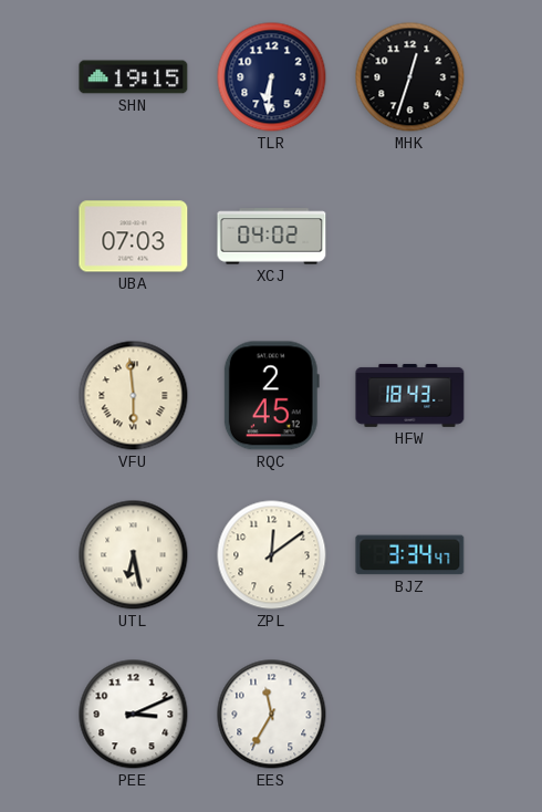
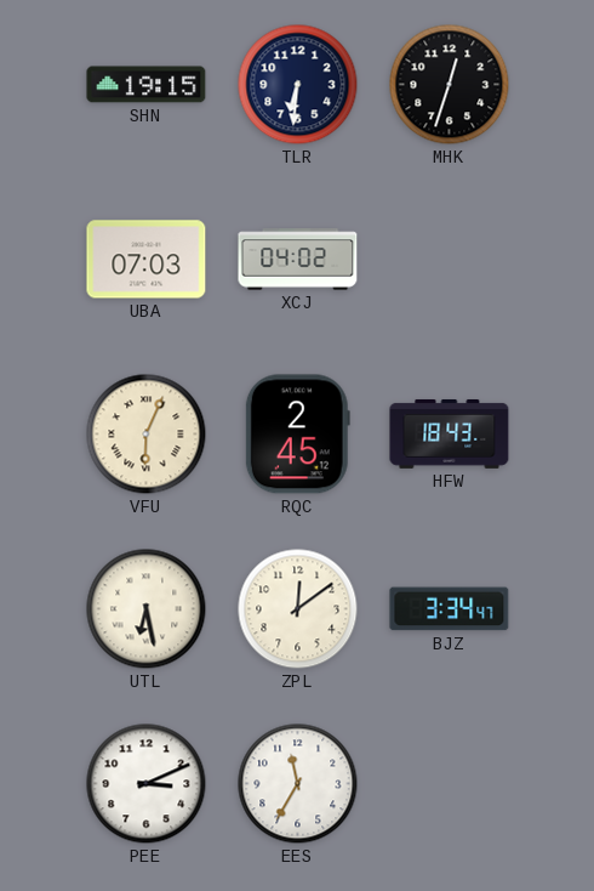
VFU: 5:59 -> 6:04 (147, 435)
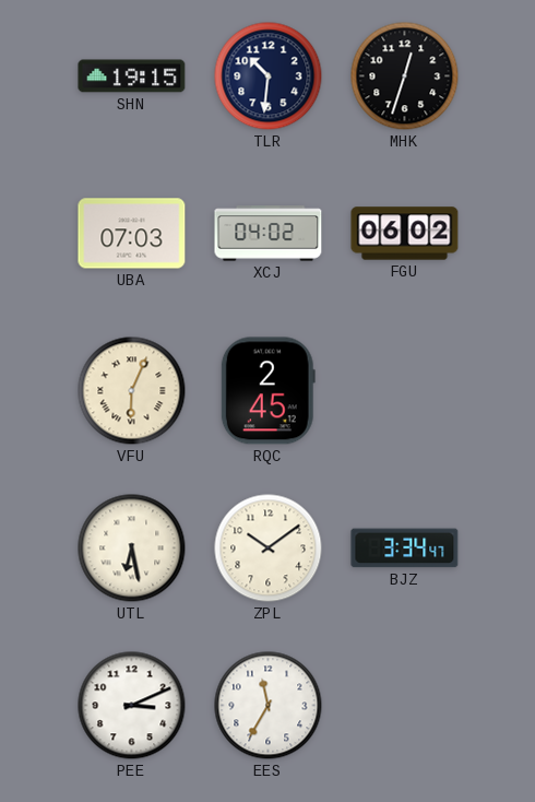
TLR: 6:31 -> 10:31 (269, 76)
FGU: none -> 06:02 (405, 234)
HFW: 18:43 -> none (450, 433)
ZPL: 12:09 -> 10:09 (269, 549)
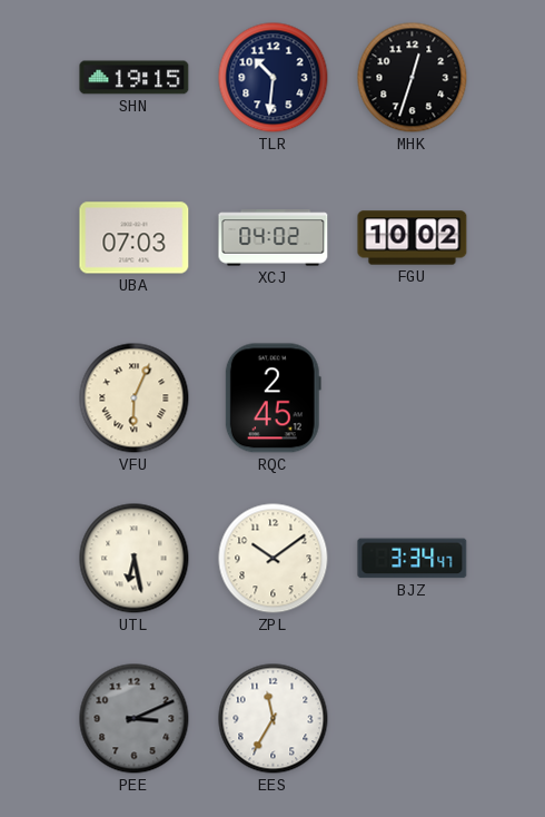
FGU: 06:02 -> 10:02 (413, 238)
PEE dial: white -> grey (135, 719)
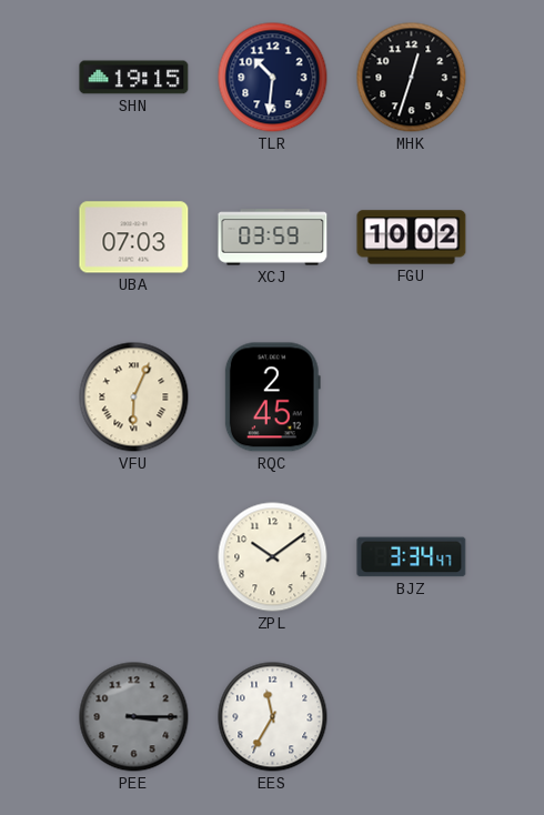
XCJ: 04:02 -> 03:59 (273, 238)
UTL: 6:28 -> none (135, 559)
PEE: 3:11 -> 3:15 (134, 717)
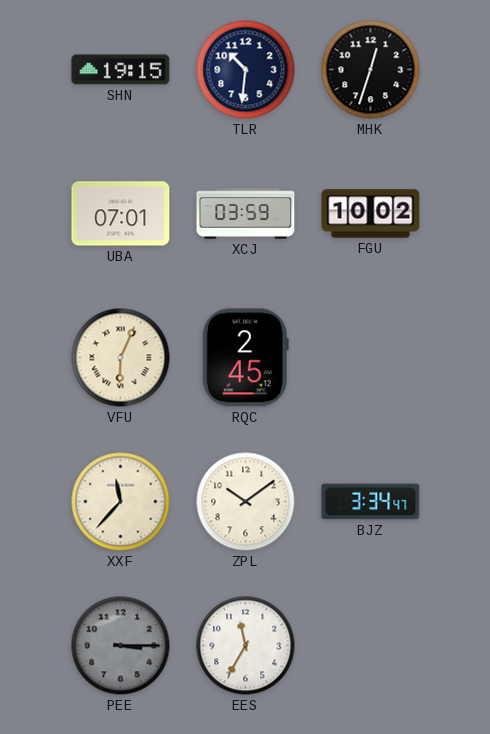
UBA: 07:03 -> 07:01 (121, 214)
XXF: none -> 11:37 (121, 502)
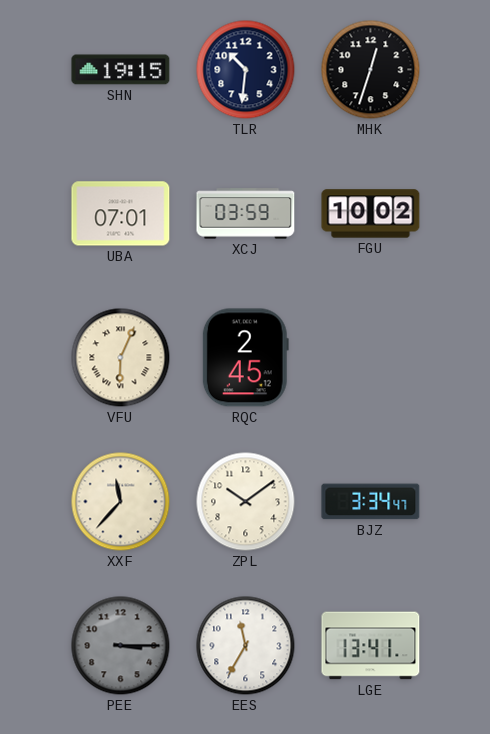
LGE: none -> 13:41 (371, 646)
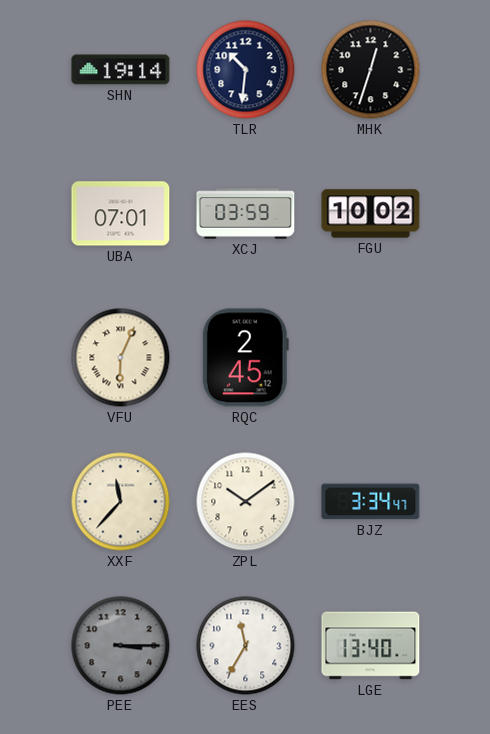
SHN: 19:15 -> 19:14 (121, 70)
LGE: 13:41 -> 13:40 (371, 646)
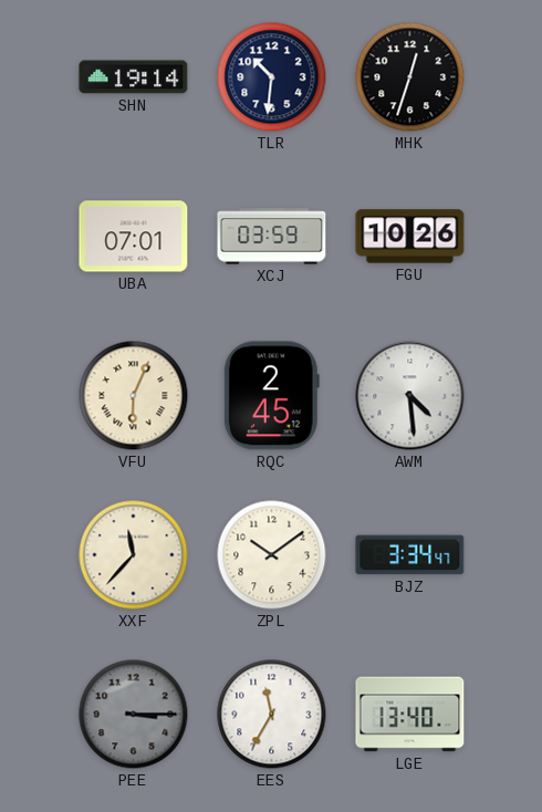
FGU: 10:02 -> 10:26 (410, 237)
AWM: none -> 4:29 (410, 396)
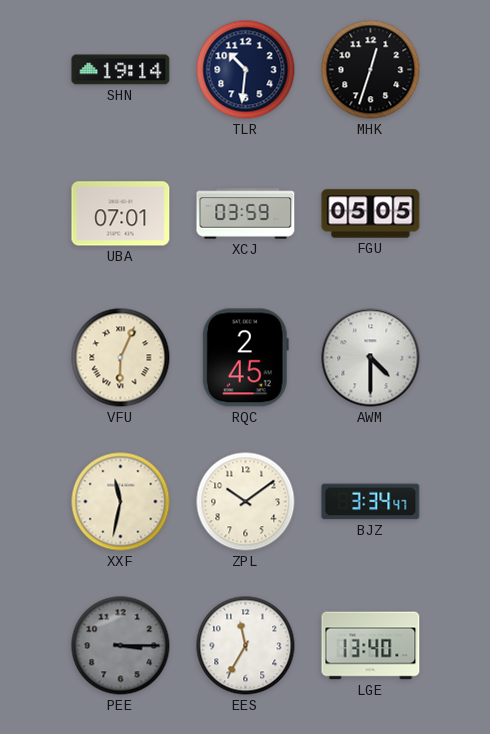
FGU: 10:26 -> 05:05 (371, 214)
AWM: 4:29 -> 4:30 (371, 358)
XXF: 11:37 -> 11:32 (121, 502)
